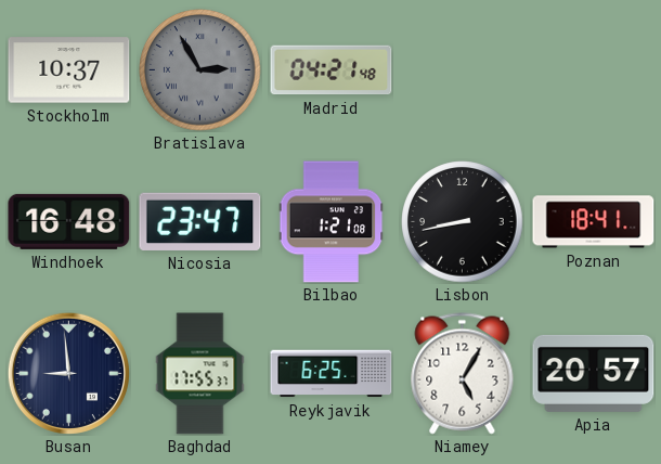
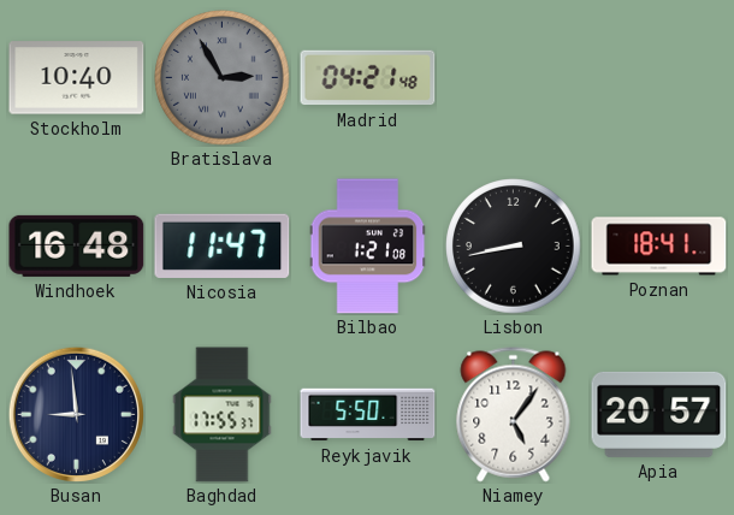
Stockholm: 10:37 -> 10:40 (77, 78)
Nicosia: 23:47 -> 11:47 (223, 245)
Reykjavik: 6:25 -> 5:50 (368, 415)
Niamey: 5:05 -> 5:06 (514, 415)
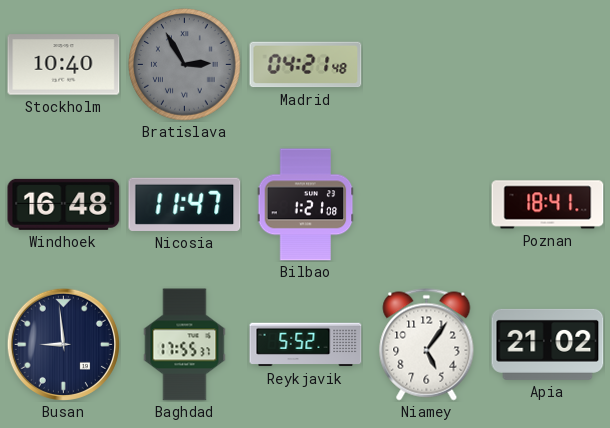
Lisbon: 8:43 -> none (514, 247)
Reykjavik: 5:50 -> 5:52 (306, 345)
Apia: 20:57 -> 21:02 (548, 344)
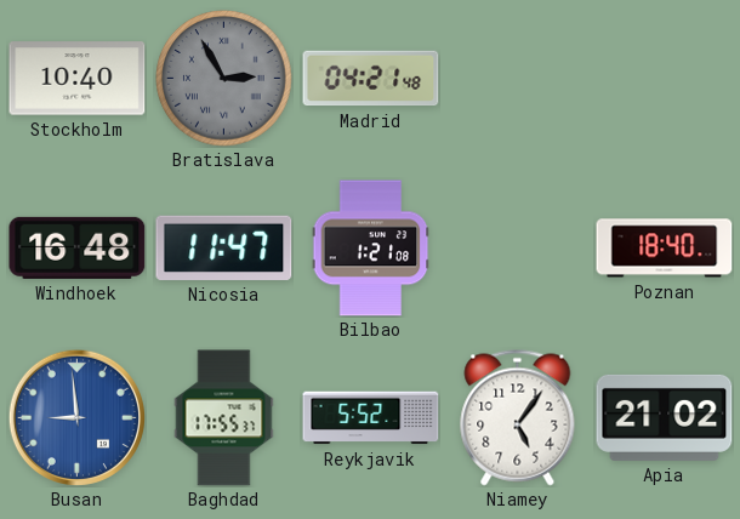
Poznan: 18:41 -> 18:40 (665, 249)
Busan dial: navy -> blue (76, 417)
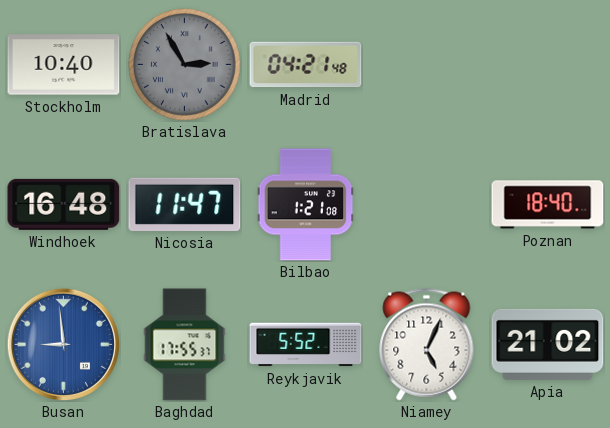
Niamey: 5:06 -> 5:04 (427, 345)
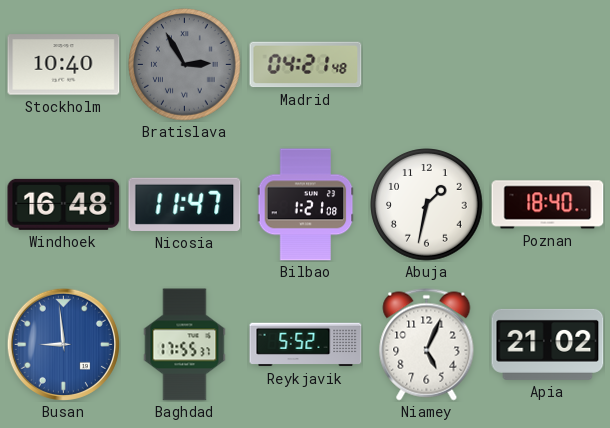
Abuja: none -> 1:32 (427, 205)
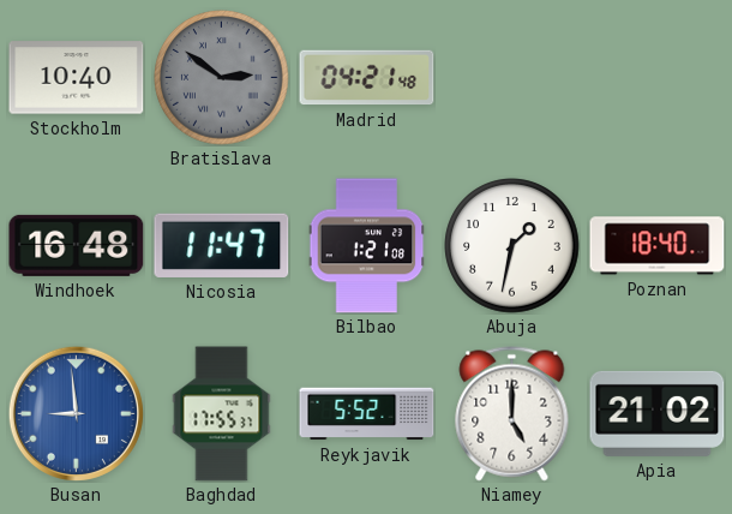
Bratislava: 2:55 -> 2:51 (222, 78)
Niamey: 5:04 -> 5:00 (512, 414)
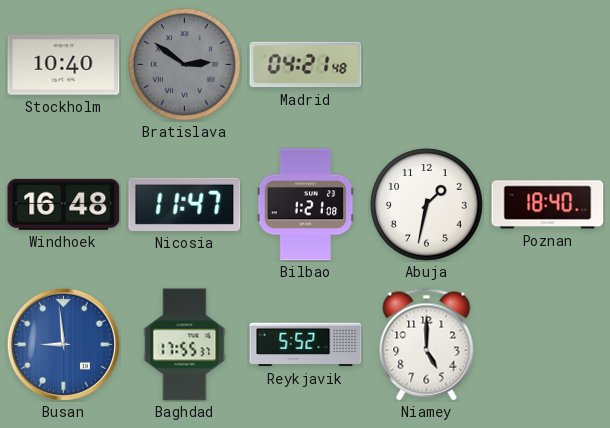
Apia: 21:02 -> none (658, 413)
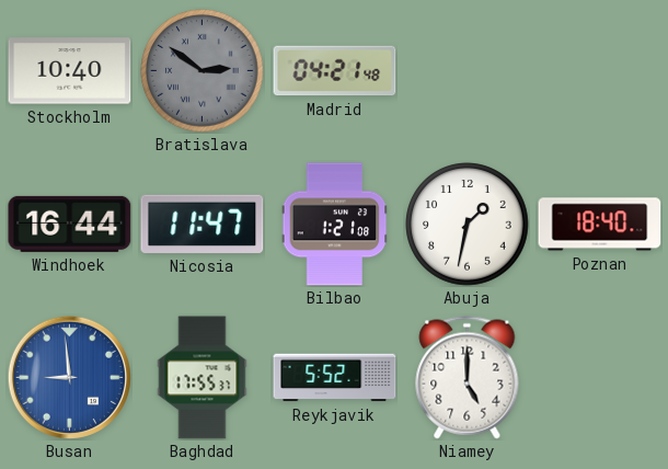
Windhoek: 16:48 -> 16:44 (70, 224)
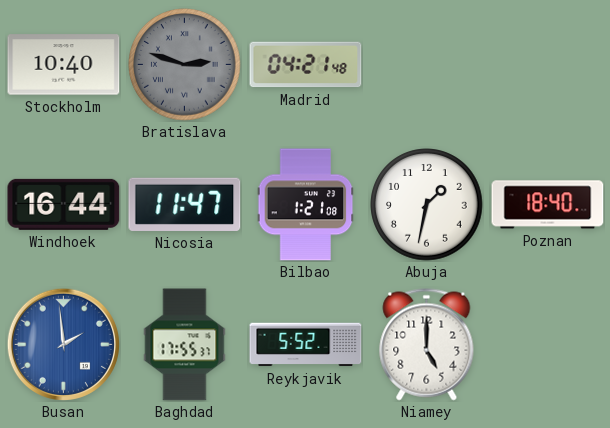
Bratislava: 2:51 -> 2:48 (185, 65)
Busan: 8:59 -> 1:59 (63, 344)
